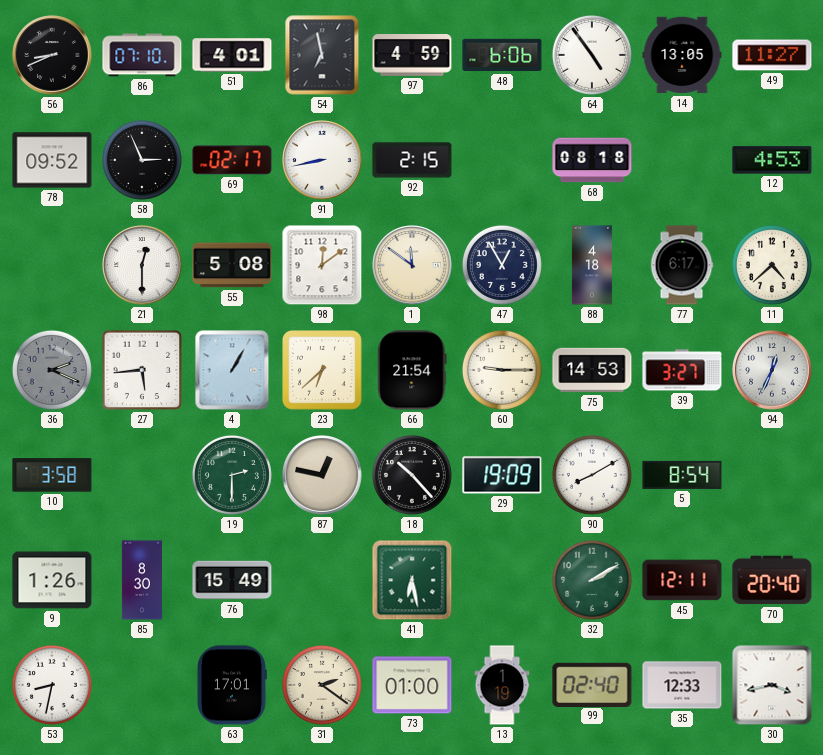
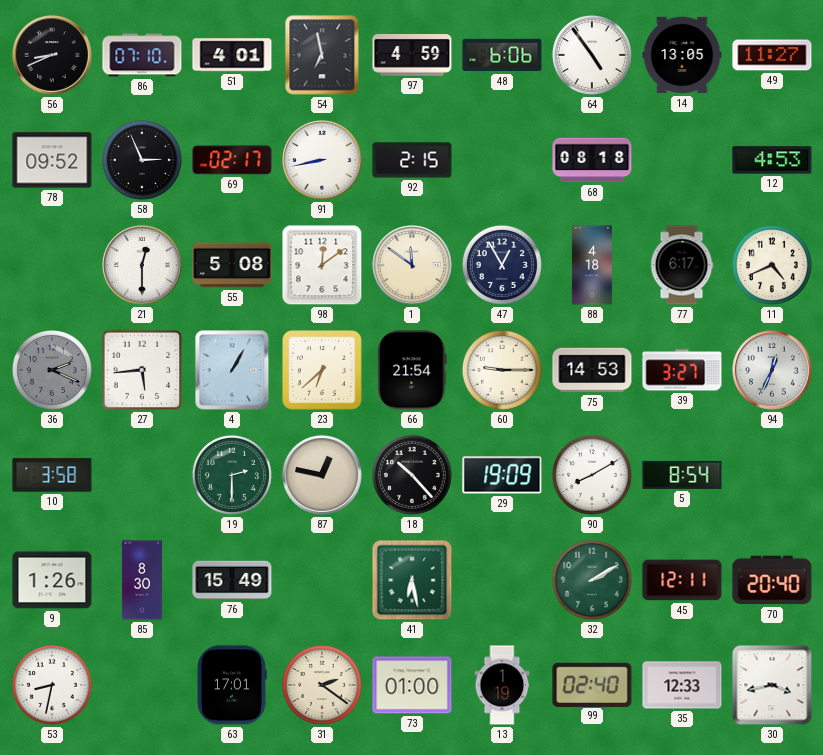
11: 4:38 -> 4:41 (772, 265)
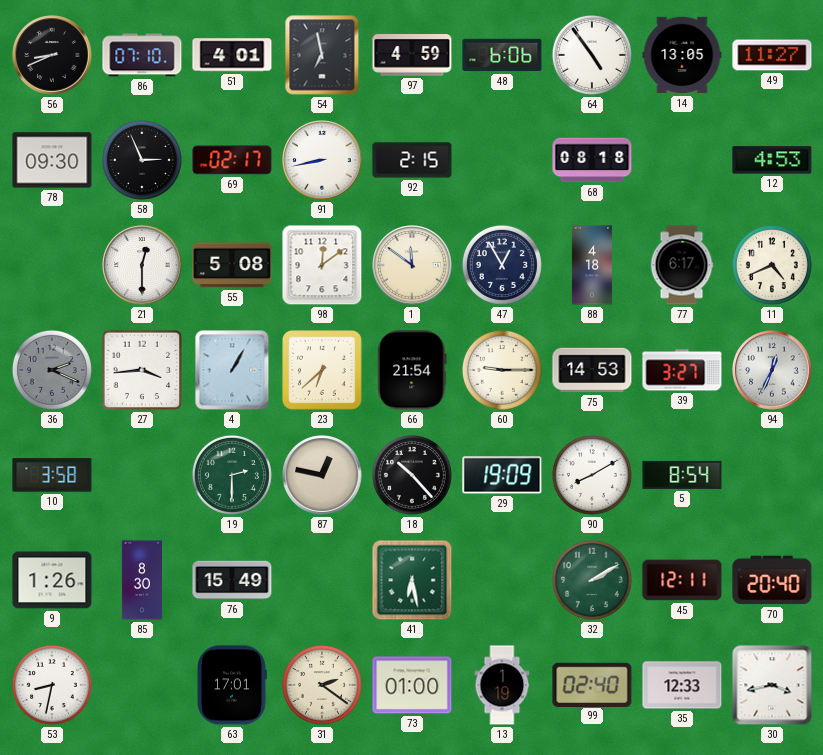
78: 09:52 -> 09:30 (52, 160)
27: 5:44 -> 3:44 (142, 370)
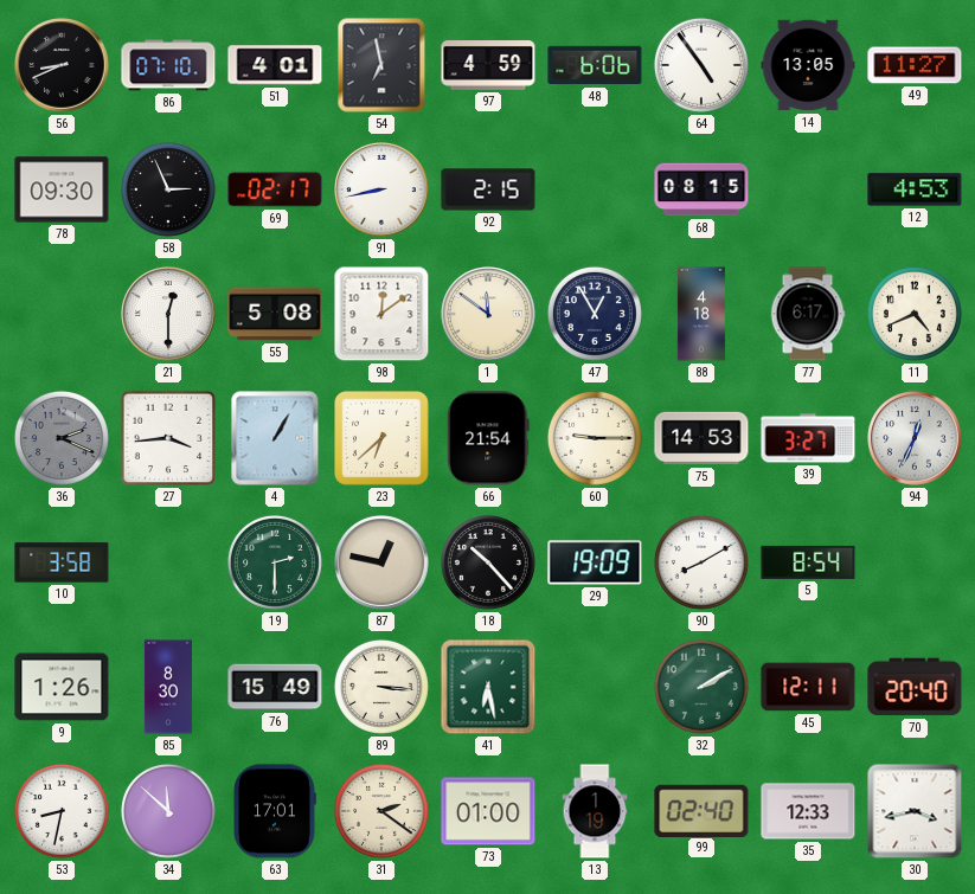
68: 08:18 -> 08:15 (701, 189)
89: none -> 3:16 (381, 687)
34: none -> 11:52 (168, 811)
